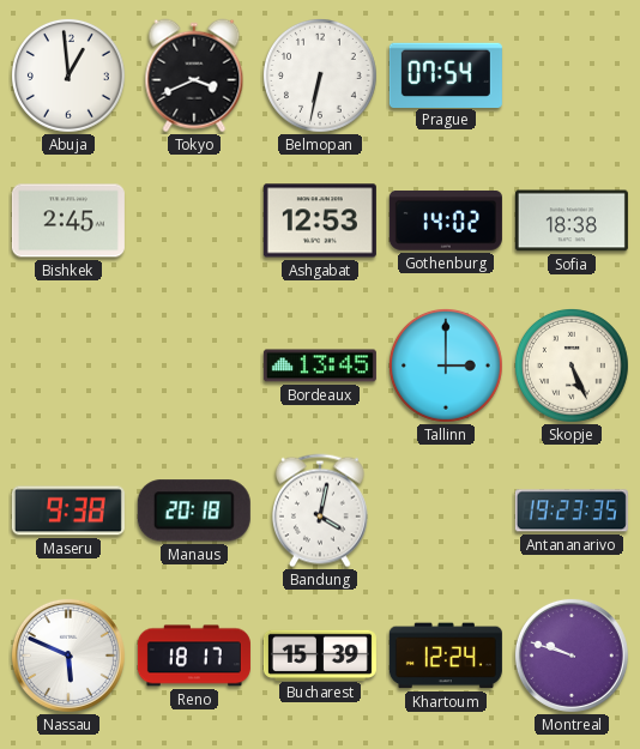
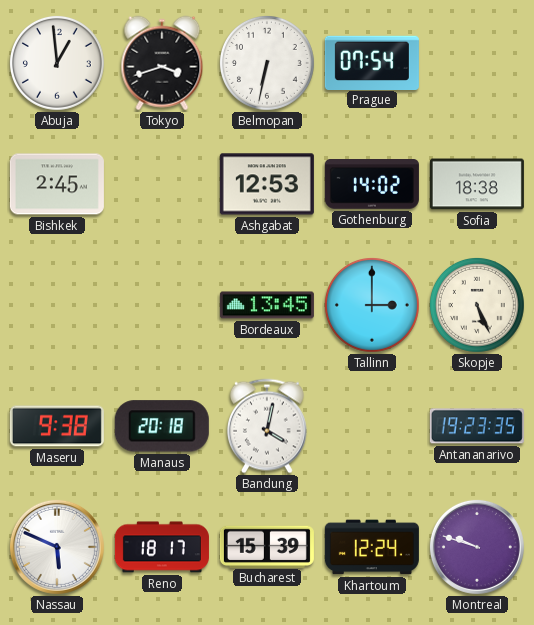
Tokyo: 3:41 -> 3:42 (162, 63)
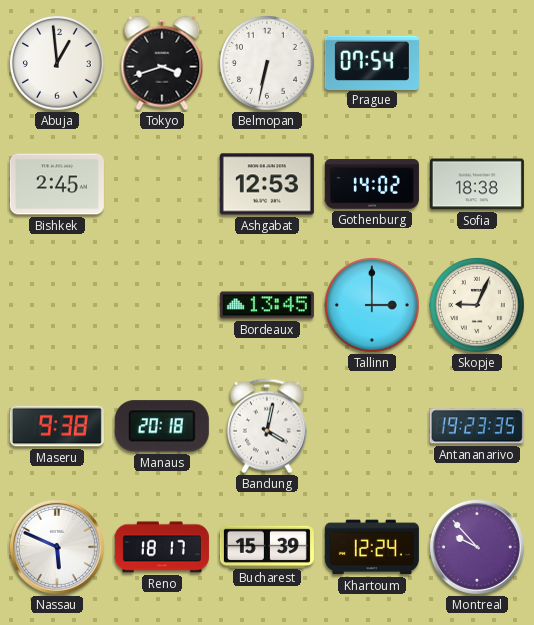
Skopje: 5:26 -> 9:04 (477, 305)
Montreal: 9:48 -> 9:53 (477, 547)
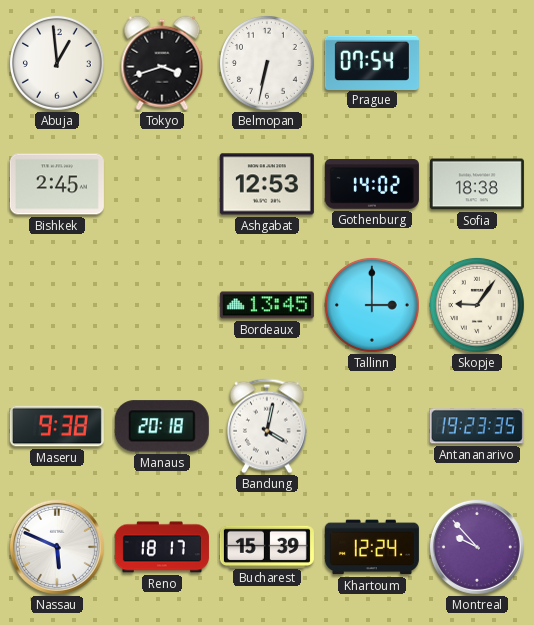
Skopje: 9:04 -> 9:06 (477, 305)
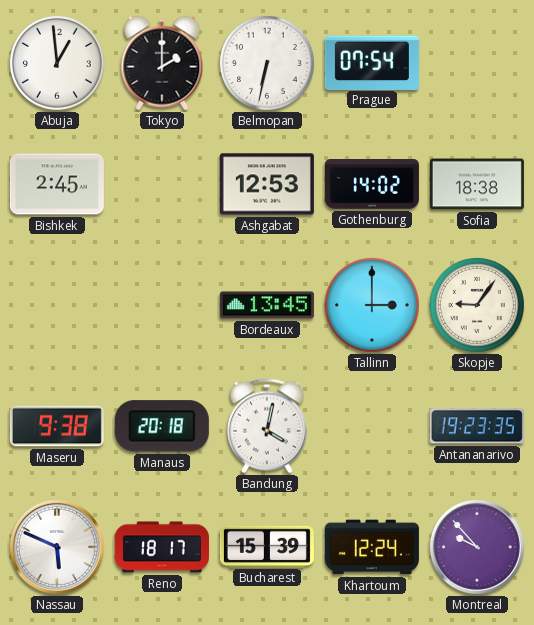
Tokyo: 3:42 -> 2:00 (162, 63)
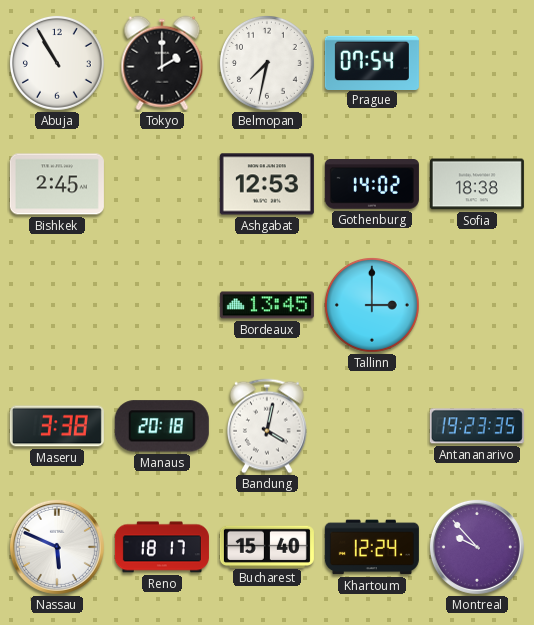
Abuja: 12:59 -> 10:55 (57, 63)
Belmopan: 6:32 -> 7:32 (267, 63)
Skopje: 9:06 -> none (477, 305)
Maseru: 9:38 -> 3:38 (57, 426)
Bucharest: 15:39 -> 15:40 (267, 546)
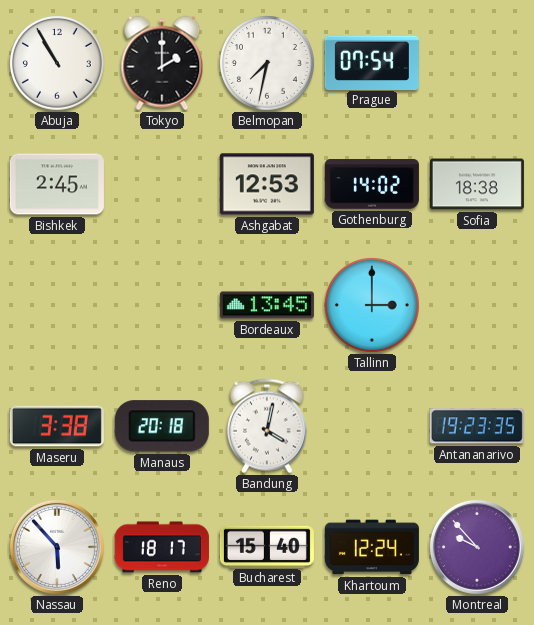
Nassau: 5:49 -> 5:53 (57, 547)
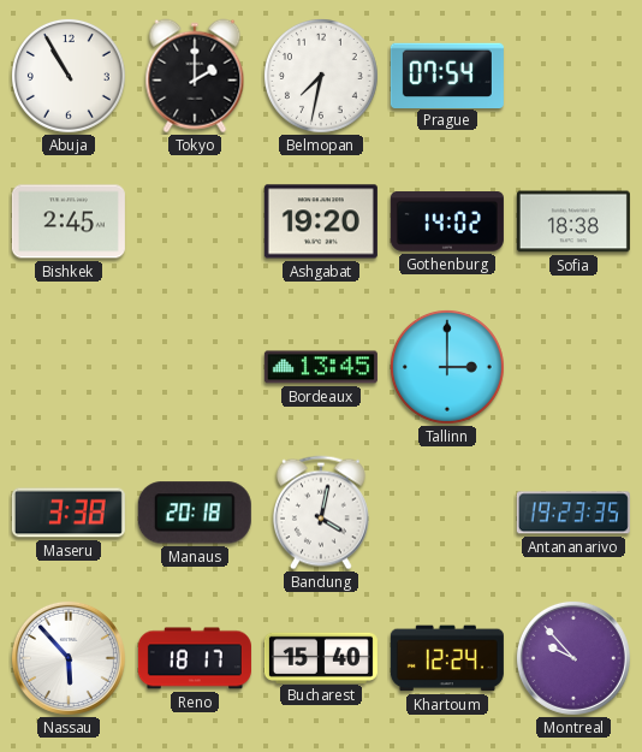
Ashgabat: 12:53 -> 19:20 (321, 221)
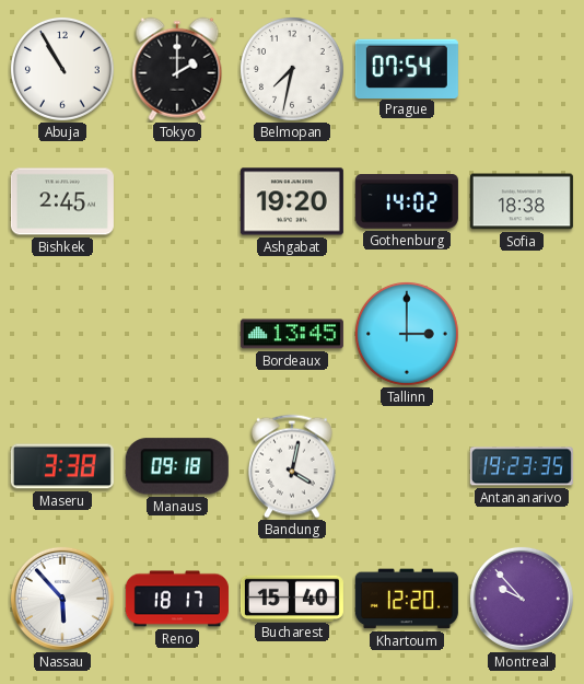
Manaus: 20:18 -> 09:18 (177, 466)
Khartoum: 12:24 -> 12:20 (407, 599)
